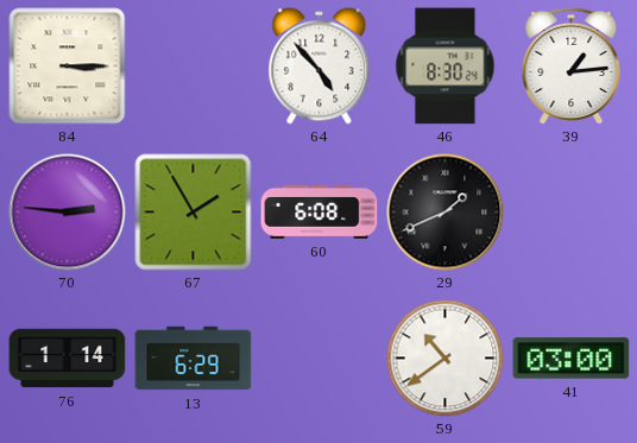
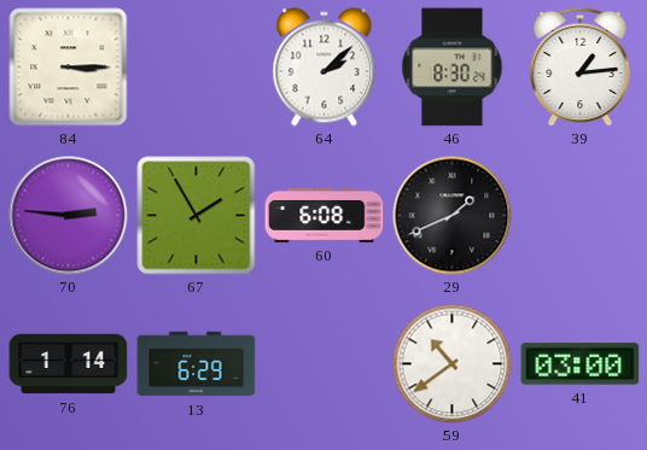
64: 4:53 -> 2:08 (325, 68)
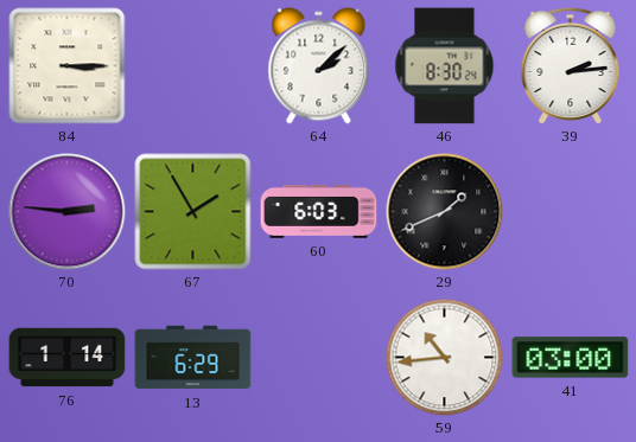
39: 1:14 -> 2:14 (571, 65)
60: 6:08 -> 6:03 (319, 211)
59: 10:39 -> 10:44 (445, 358)
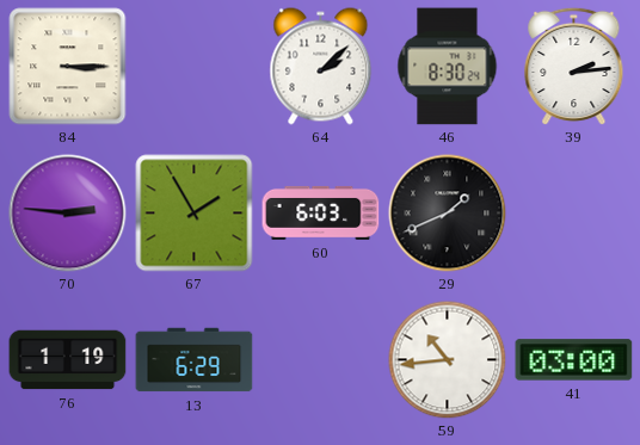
76: 1:14 -> 1:19 (68, 360)
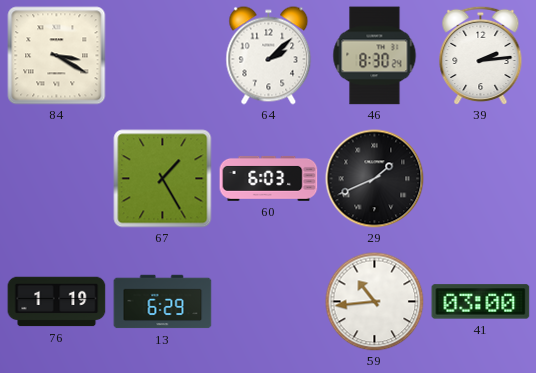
84: 3:15 -> 3:20 (57, 56)
70: 2:46 -> none (68, 214)
67: 1:55 -> 1:25 (163, 179)
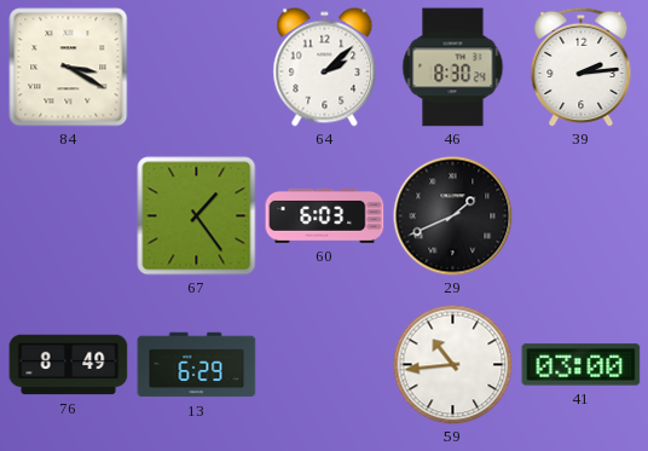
67: 1:25 -> 1:24 (197, 216)
76: 1:19 -> 8:49 (69, 365)
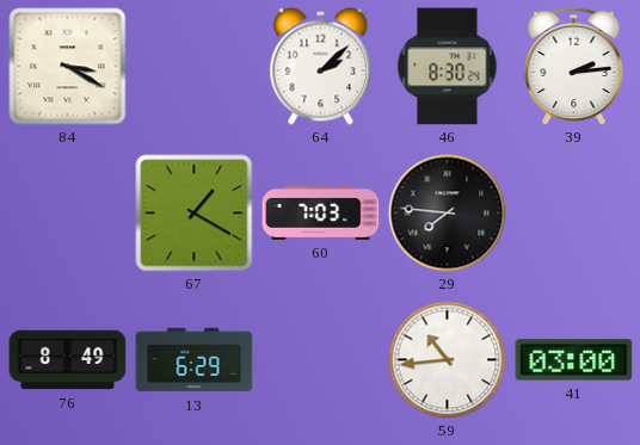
67: 1:24 -> 1:20 (195, 214)
60: 6:03 -> 7:03 (321, 212)
29: 1:41 -> 7:46 (448, 214)
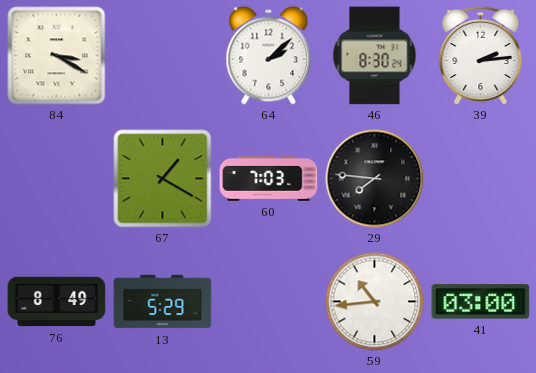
13: 6:29 -> 5:29 (163, 302)
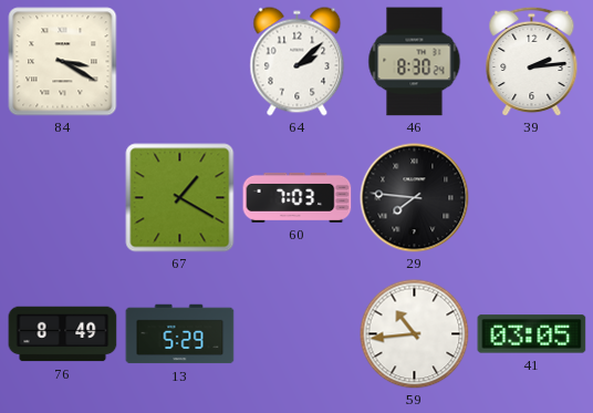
41: 03:00 -> 03:05 (532, 334)
